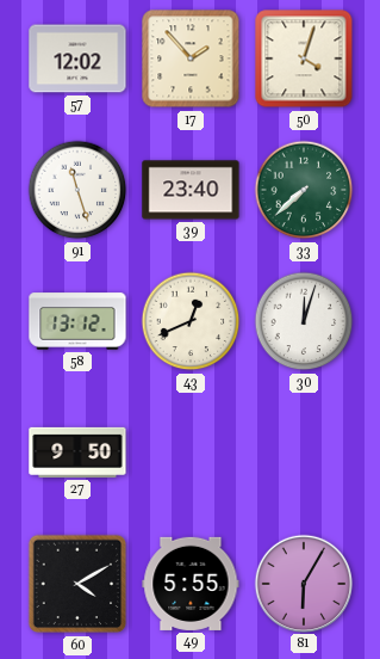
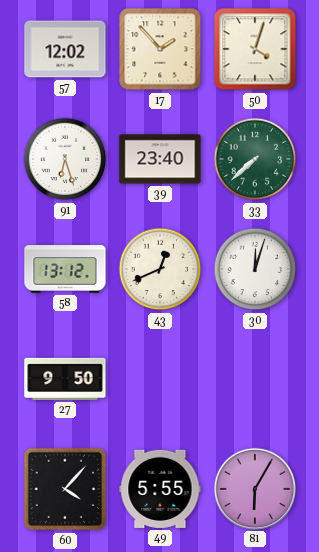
91: 11:27 -> 6:27 (65, 159)
60: 4:10 -> 4:07 (65, 489)
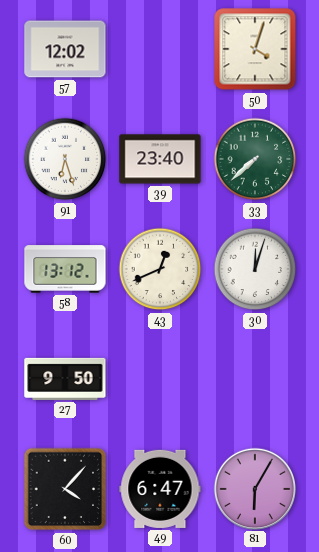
17: 1:53 -> none (160, 49)
49: 5:55 -> 6:47 (160, 489)
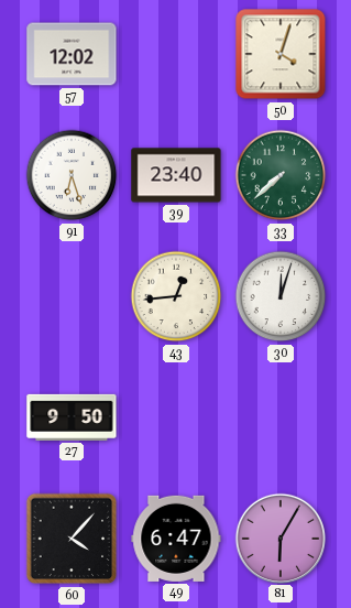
58: 13:12 -> none (65, 269)
43: 12:41 -> 12:44 (176, 296)
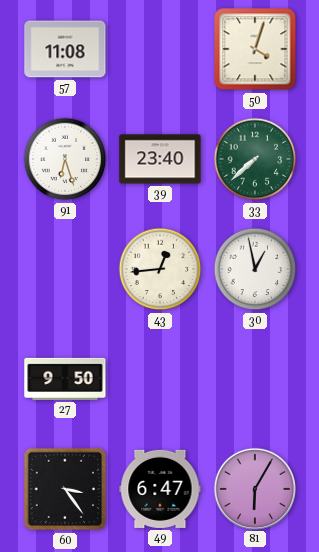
57: 12:02 -> 11:08 (65, 49)
30: 12:03 -> 12:58 (255, 269)
60: 4:07 -> 3:24 (65, 489)
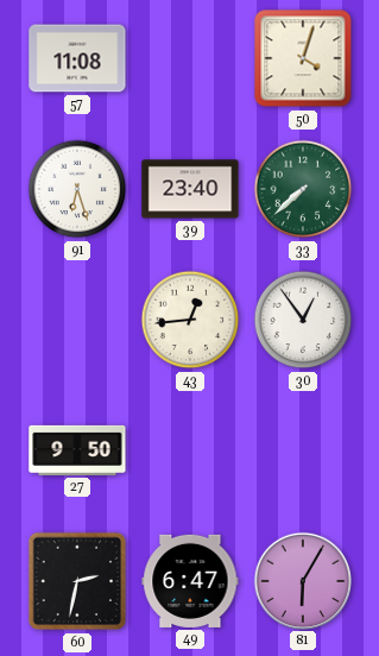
30: 12:58 -> 12:54 (303, 320)
60: 3:24 -> 2:32 (77, 581)
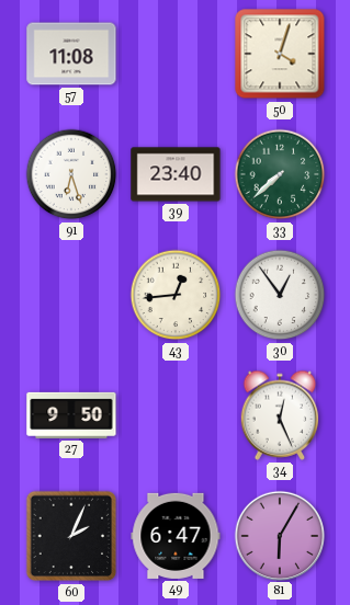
34: none -> 12:26 (280, 415)
60: 2:32 -> 2:04 (71, 536)
